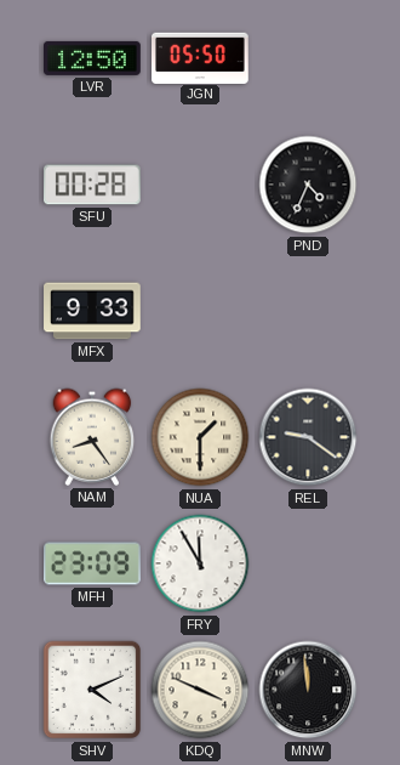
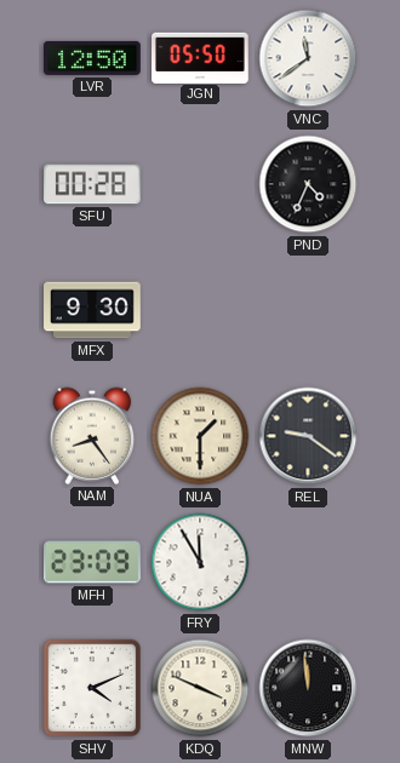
VNC: none -> 11:39 (308, 58)
MFX: 9:33 -> 9:30 (92, 310)
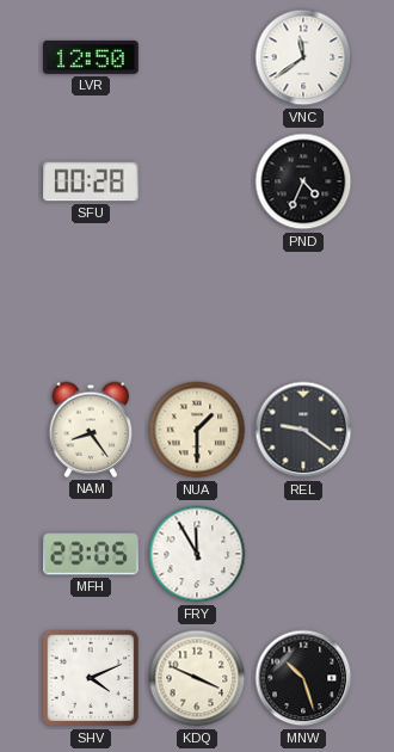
JGN: 05:50 -> none (201, 57)
MFX: 9:30 -> none (92, 310)
MFH: 23:09 -> 23:05 (92, 554)
MNW: 11:59 -> 10:27 (303, 678)
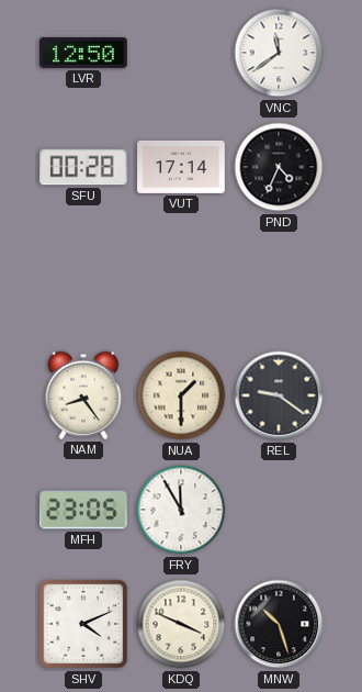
VUT: none -> 17:14 (181, 167)
